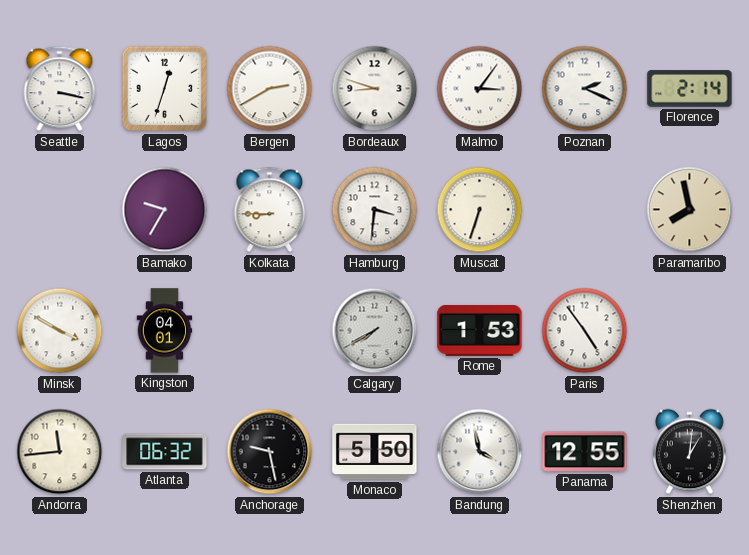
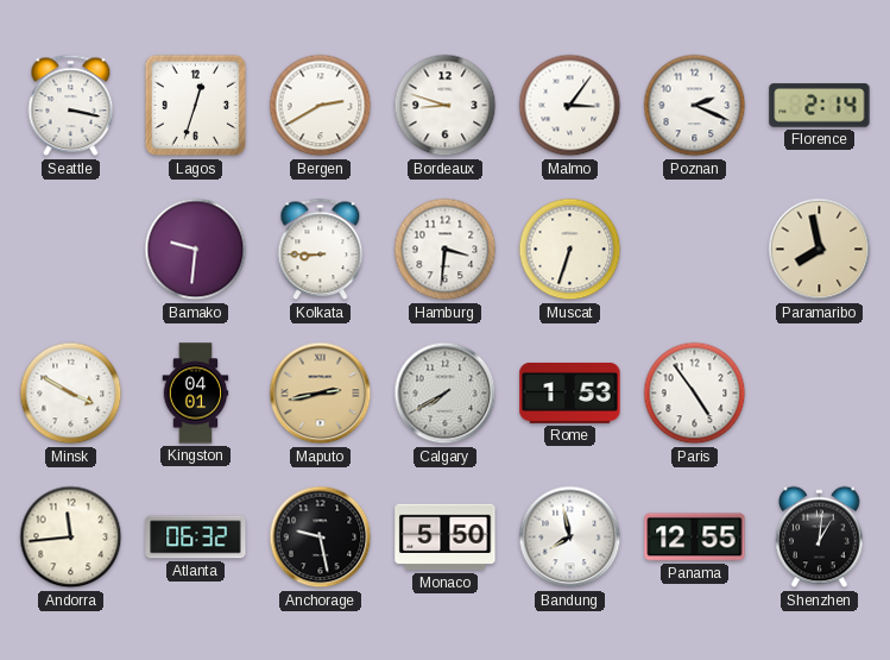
Bamako: 9:35 -> 9:31 (196, 250)
Maputo: none -> 2:43 (321, 394)
Bandung: 3:58 -> 7:58 (570, 538)
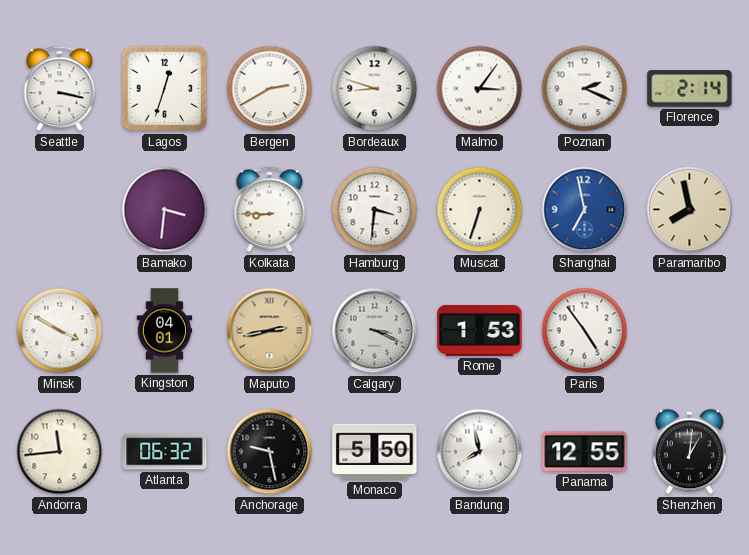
Bamako: 9:31 -> 3:31 (165, 210)
Shanghai: none -> 6:58 (585, 210)
Calgary: 7:40 -> 3:19 (375, 331)
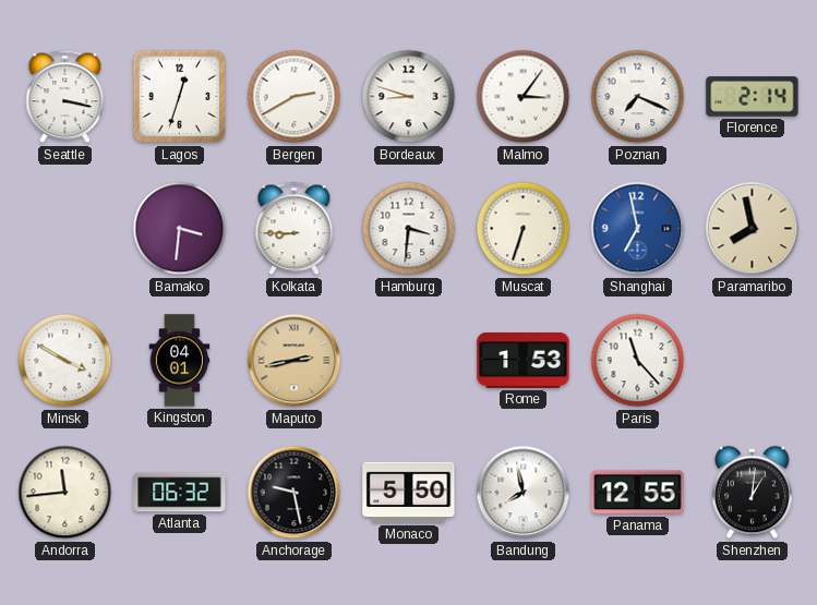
Poznan: 2:19 -> 7:19 (638, 97)
Calgary: 3:19 -> none (375, 331)
Paris: 4:54 -> 11:23 (638, 361)
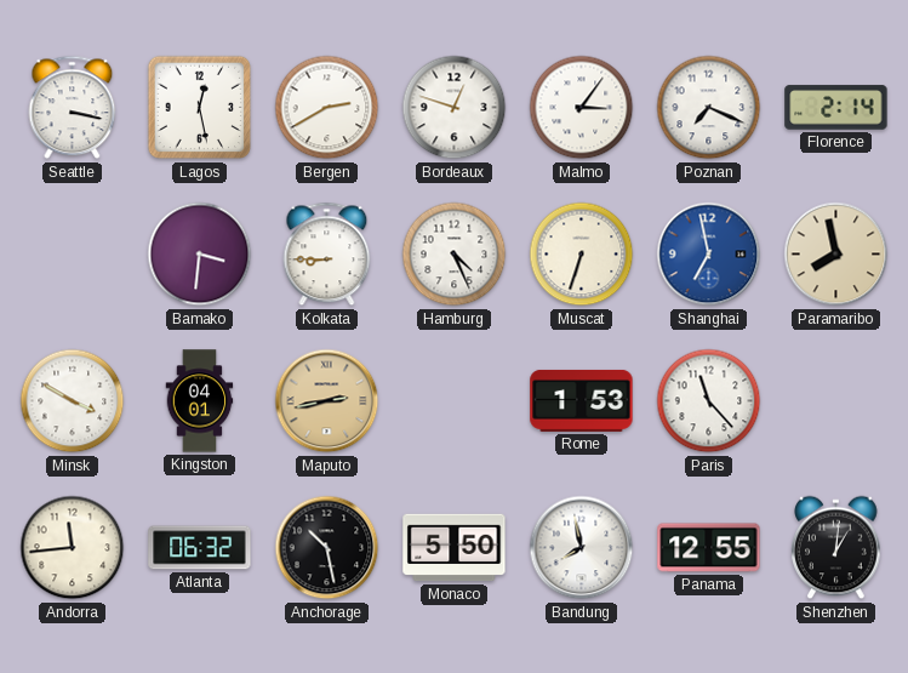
Lagos: 12:33 -> 12:28 (200, 108)
Bordeaux: 8:48 -> 12:48 (455, 108)
Hamburg: 3:31 -> 4:26 (455, 255)
Anchorage: 9:28 -> 10:28 (327, 548)
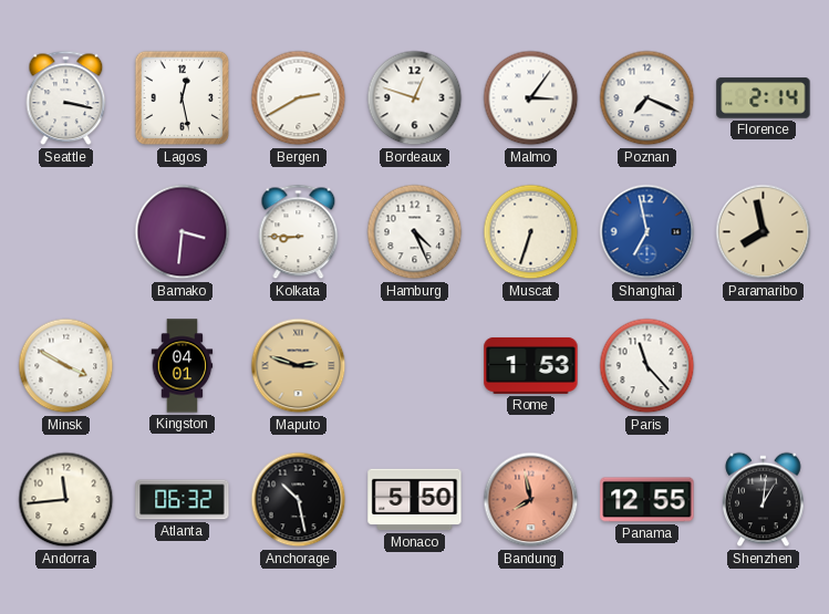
Maputo: 2:43 -> 2:48 (299, 366)
Bandung dial: white -> salmon (531, 500)
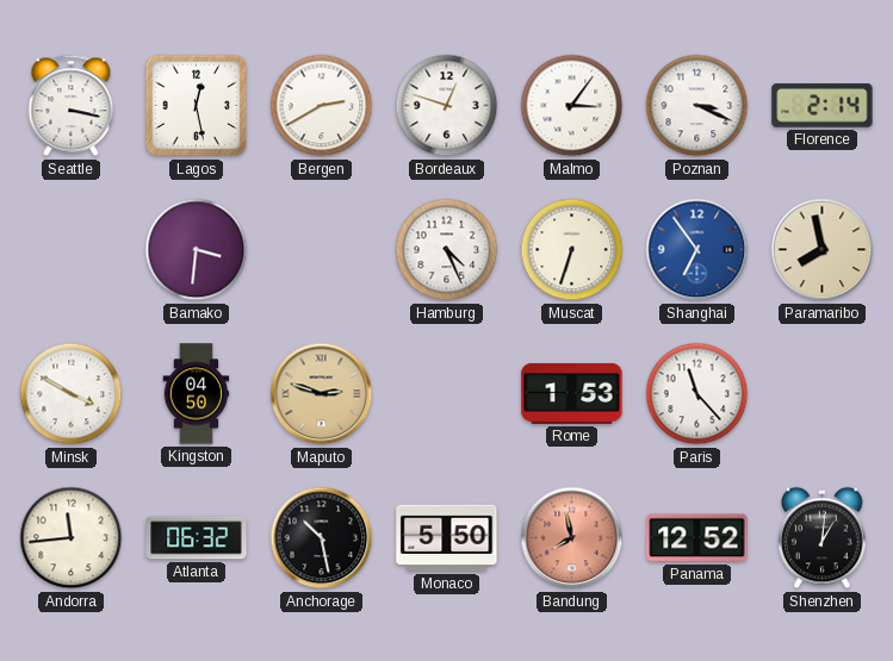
Poznan: 7:19 -> 3:19 (697, 106)
Kolkata: 8:45 -> none (299, 232)
Shanghai: 6:58 -> 6:54 (697, 250)
Kingston: 04:01 -> 04:50 (197, 394)
Panama: 12:55 -> 12:52 (697, 538)
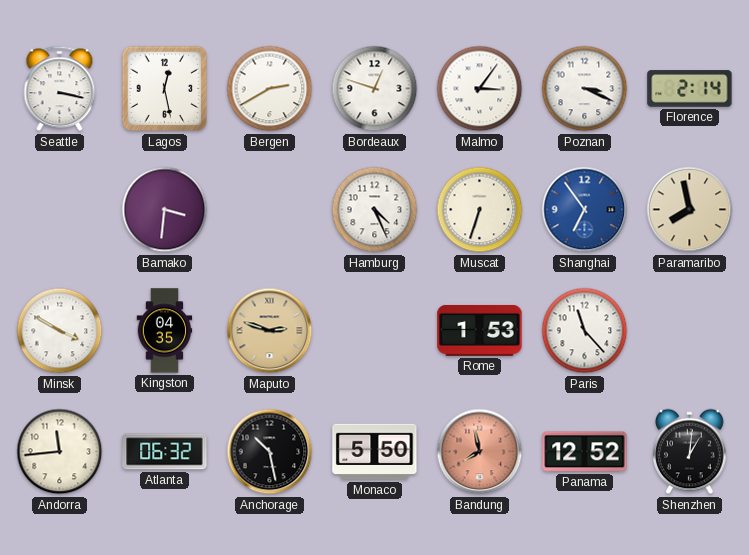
Kingston: 04:50 -> 04:35 (165, 331)
